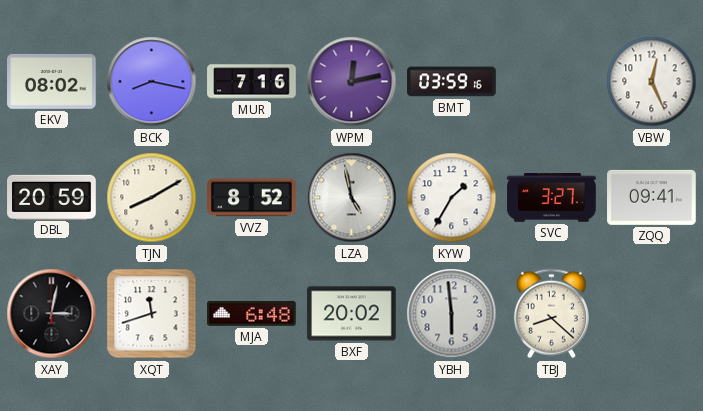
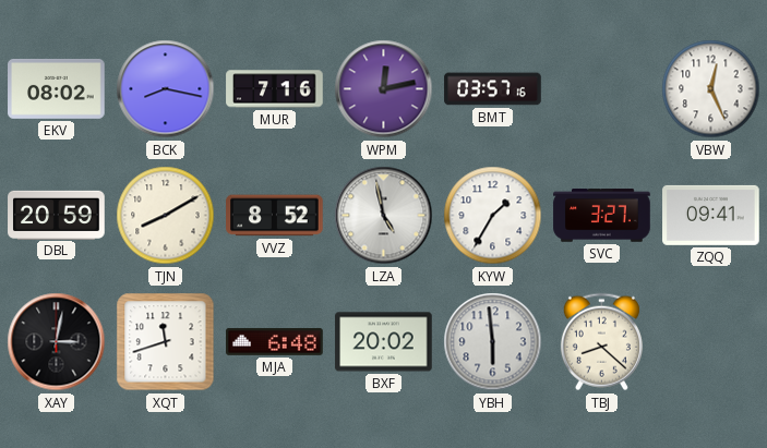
BMT: 03:59 -> 03:57 (493, 89)
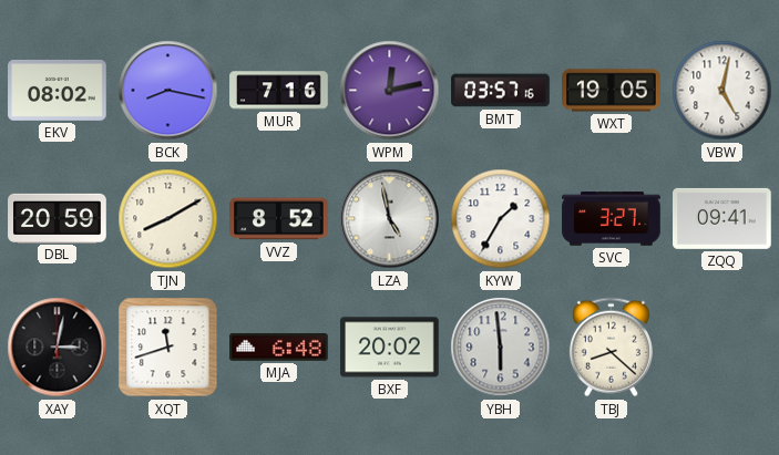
WXT: none -> 19:05 (612, 91)
VBW: 12:26 -> 5:02 (722, 91)
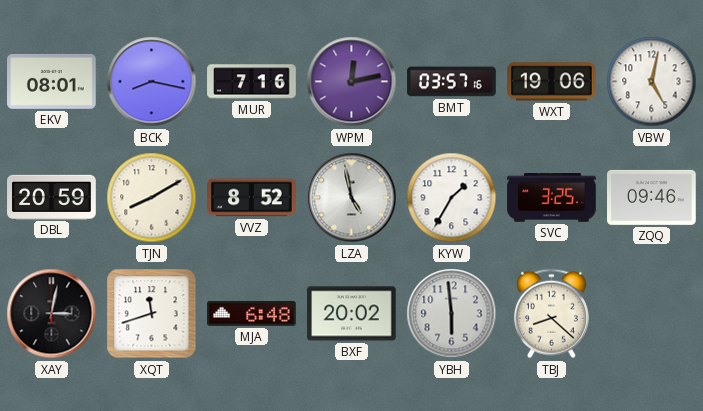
EKV: 08:02 -> 08:01 (52, 81)
WXT: 19:05 -> 19:06 (552, 82)
SVC: 3:27 -> 3:25 (552, 198)
ZQQ: 09:41 -> 09:46 (652, 197)
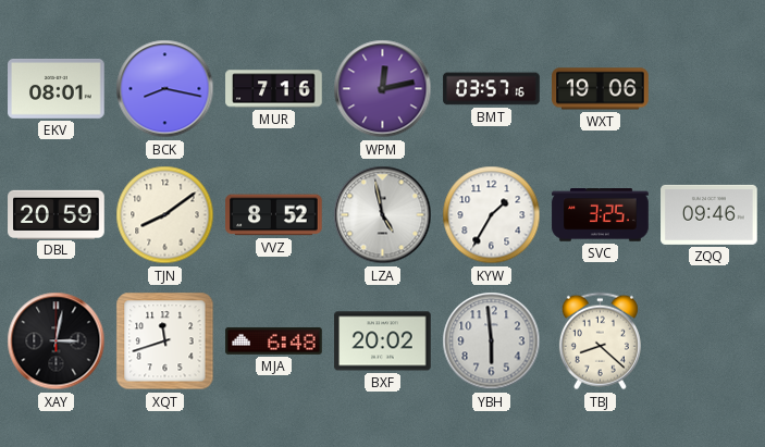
VBW: 5:02 -> none (652, 82)
TJN: 8:10 -> 8:09 (165, 215)
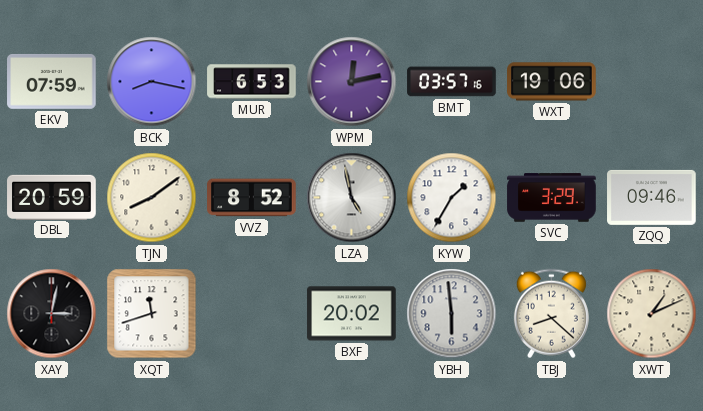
EKV: 08:01 -> 07:59 (52, 81)
MUR: 7:16 -> 6:53 (252, 82)
SVC: 3:25 -> 3:29 (552, 198)
MJA: 6:48 -> none (274, 340)
XWT: none -> 1:11 (652, 314)
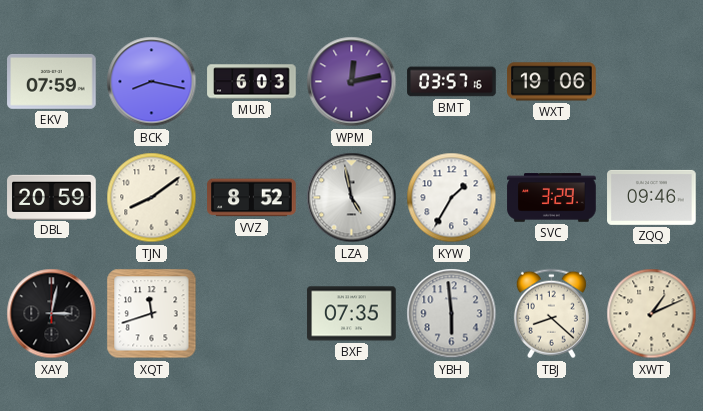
MUR: 6:53 -> 6:03 (252, 82)
BXF: 20:02 -> 07:35 (352, 314)
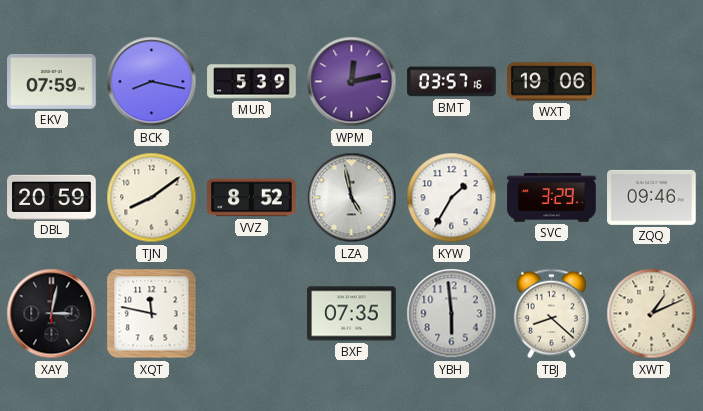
MUR: 6:03 -> 5:39 (252, 82)
XQT: 11:42 -> 11:47 (152, 314)
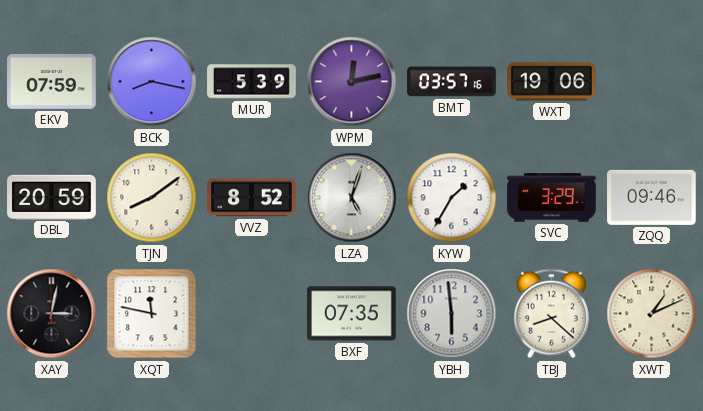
LZA: 4:58 -> 5:03 (352, 198)
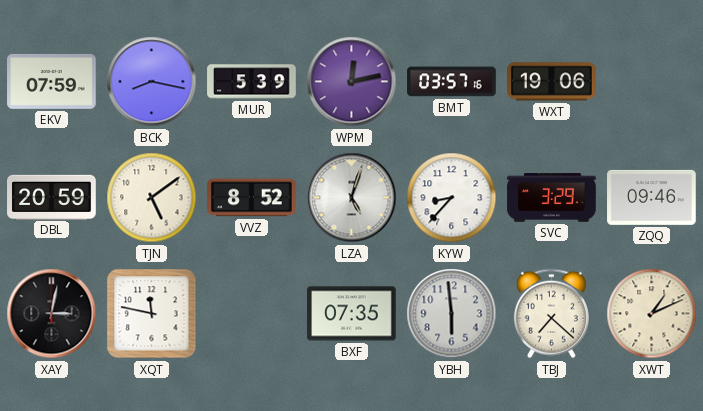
TJN: 8:09 -> 5:09 (152, 198)
KYW: 1:35 -> 8:37 (452, 198)
TBJ: 8:22 -> 7:22 (551, 314)
